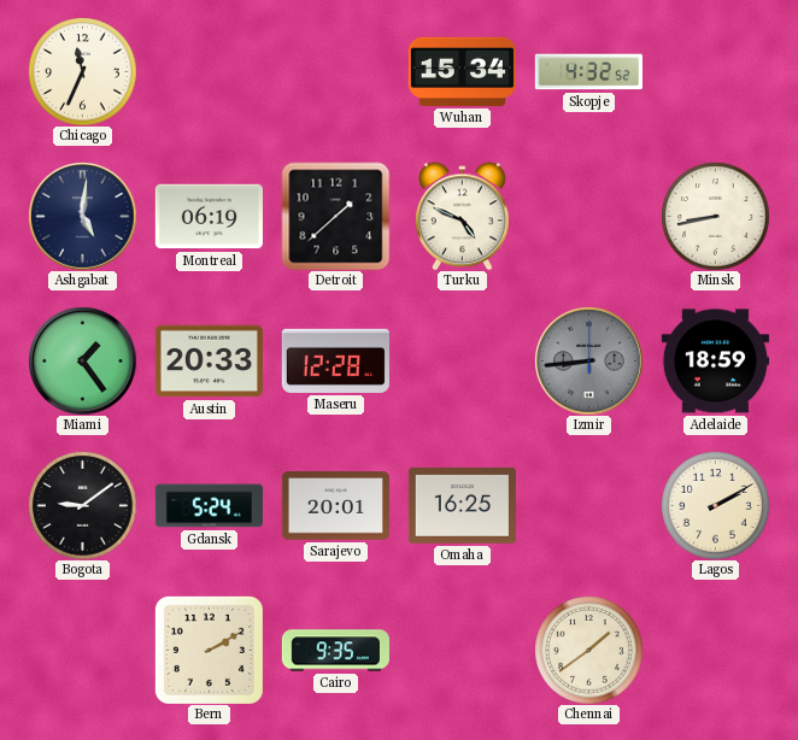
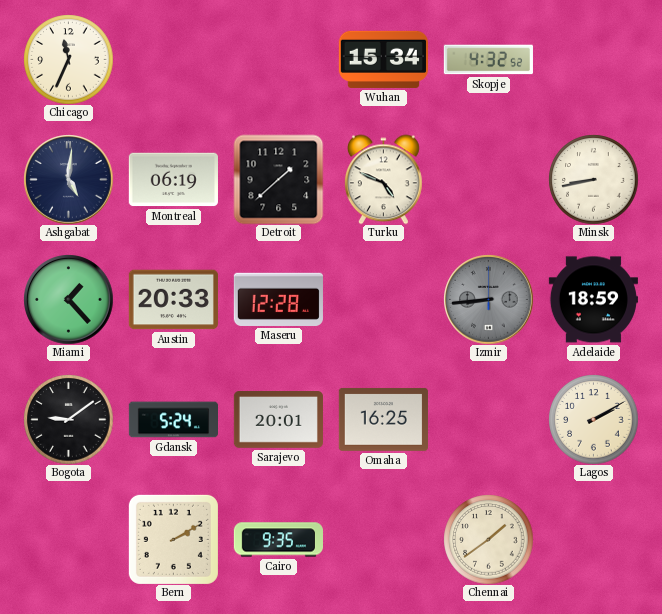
Miami: 1:24 -> 1:23 (68, 299)
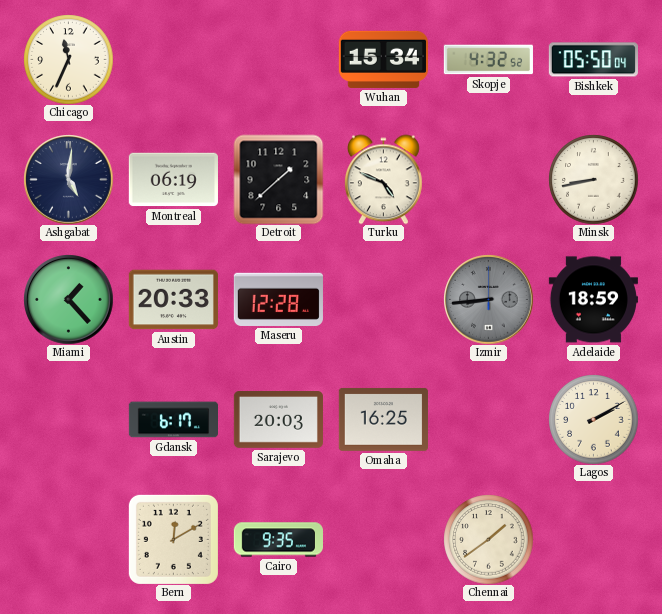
Bishkek: none -> 05:50 (593, 60)
Bogota: 9:09 -> none (68, 419)
Gdansk: 5:24 -> 6:17 (173, 420)
Sarajevo: 20:01 -> 20:03 (278, 420)
Bern: 2:10 -> 12:10 (173, 539)
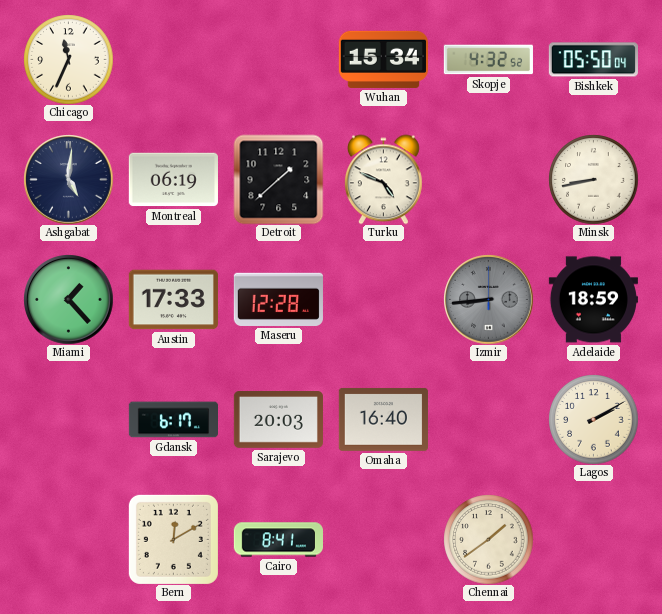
Austin: 20:33 -> 17:33 (173, 300)
Omaha: 16:25 -> 16:40 (383, 419)
Cairo: 9:35 -> 8:41 (278, 540)
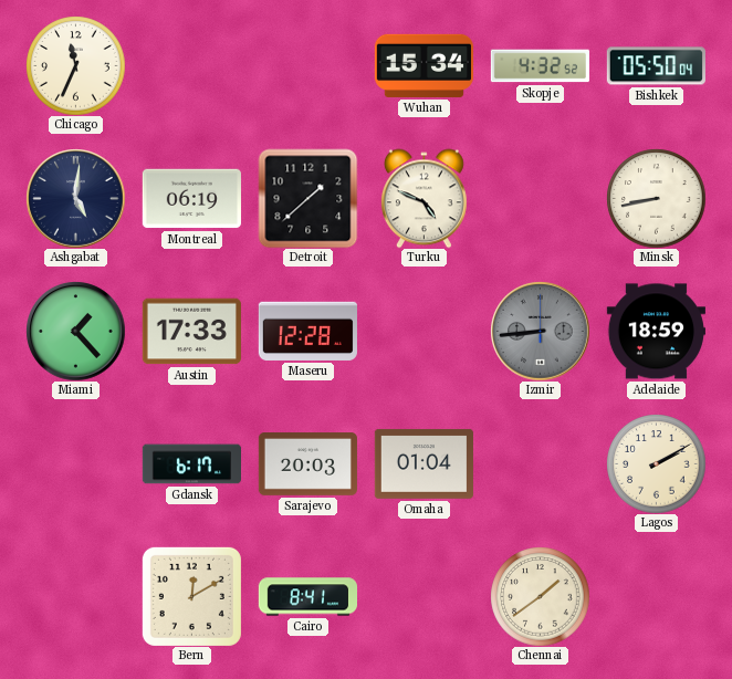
Omaha: 16:40 -> 01:04 (423, 463)
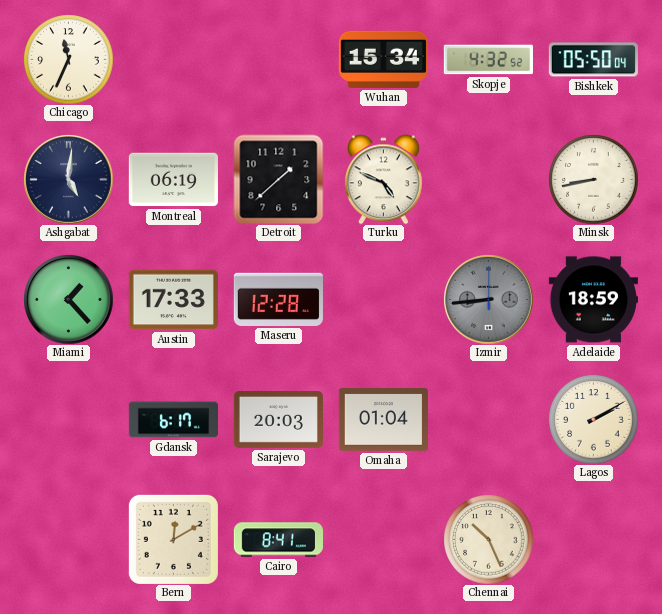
Chennai: 1:39 -> 10:26 (488, 539)
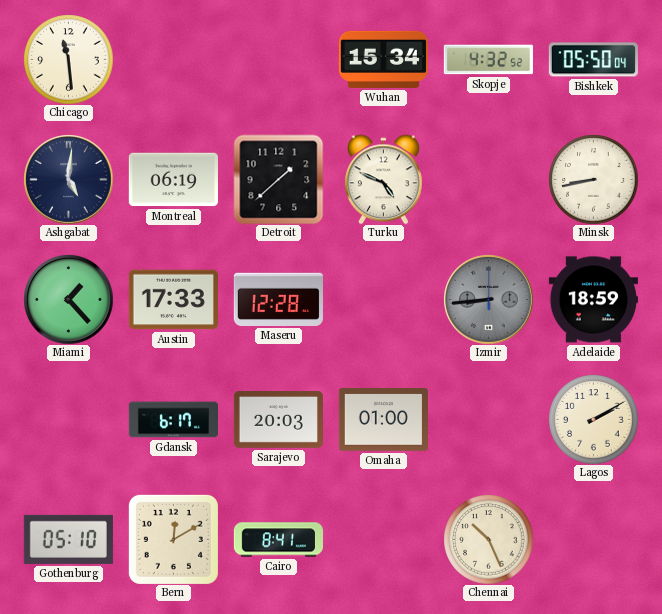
Chicago: 11:34 -> 11:29 (68, 59)
Omaha: 01:04 -> 01:00 (383, 419)
Gothenburg: none -> 05:10 (68, 539)
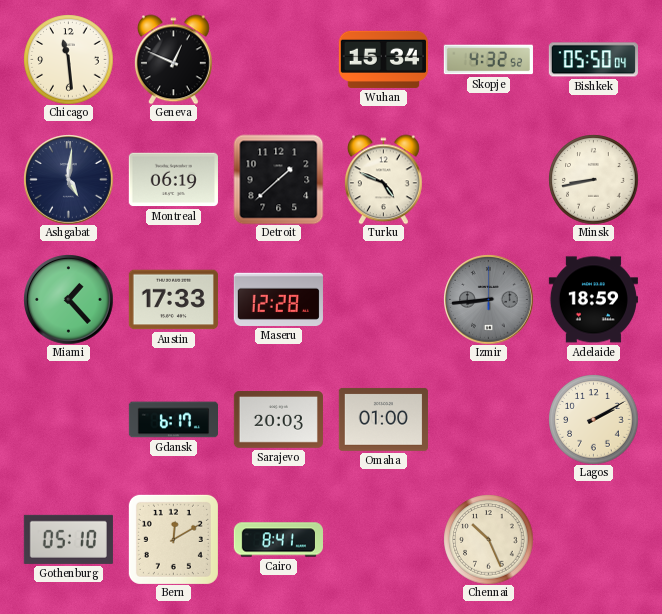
Geneva: none -> 12:49 (173, 59)
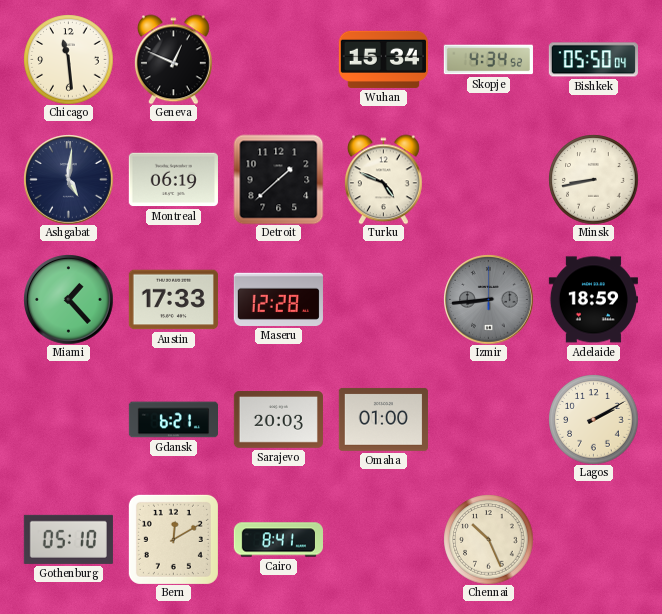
Skopje: 4:32 -> 4:34 (488, 60)
Gdansk: 6:17 -> 6:21 (173, 420)
